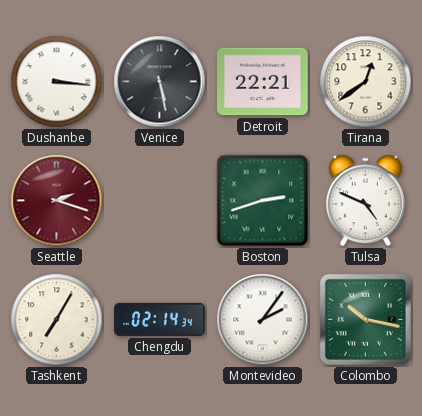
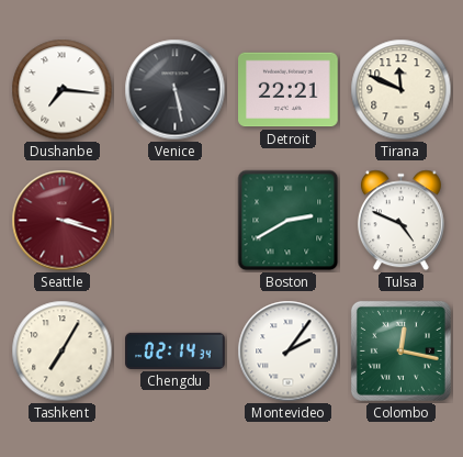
Dushanbe: 3:16 -> 7:16 (63, 90)
Tirana: 12:39 -> 11:49 (402, 90)
Seattle: 2:18 -> 3:18 (63, 221)
Boston: 2:42 -> 2:40 (289, 221)
Colombo: 10:17 -> 12:17 (400, 350)
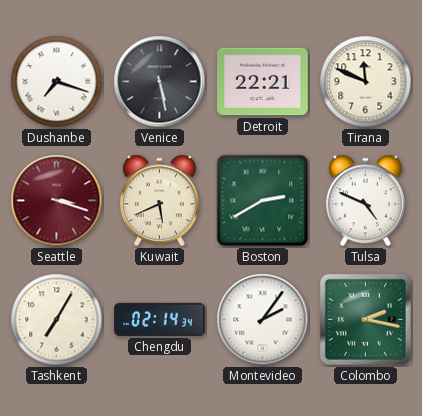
Dushanbe: 7:16 -> 7:18 (57, 82)
Kuwait: none -> 5:41 (159, 201)
Colombo: 12:17 -> 2:17 (365, 319)
